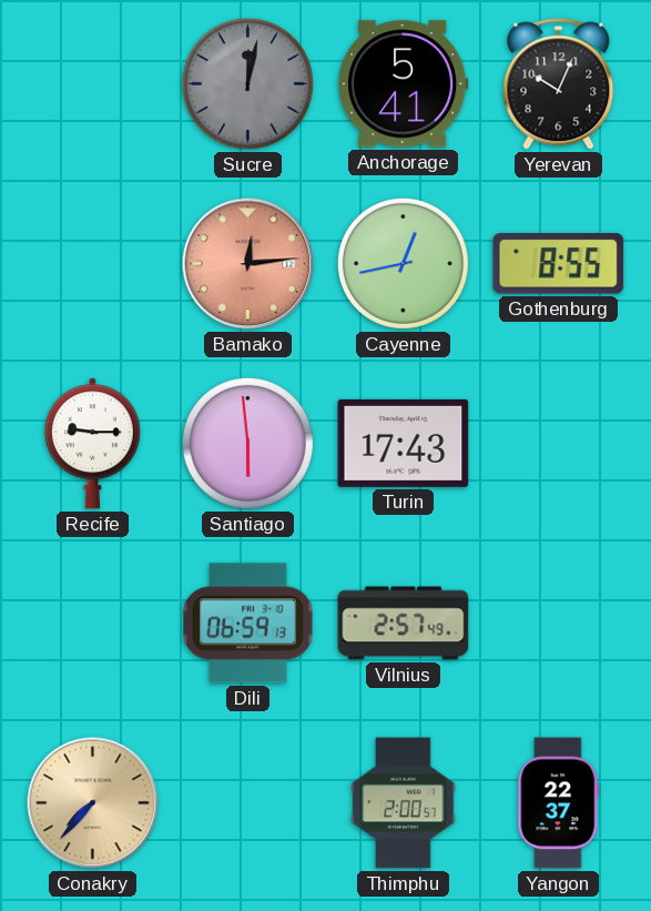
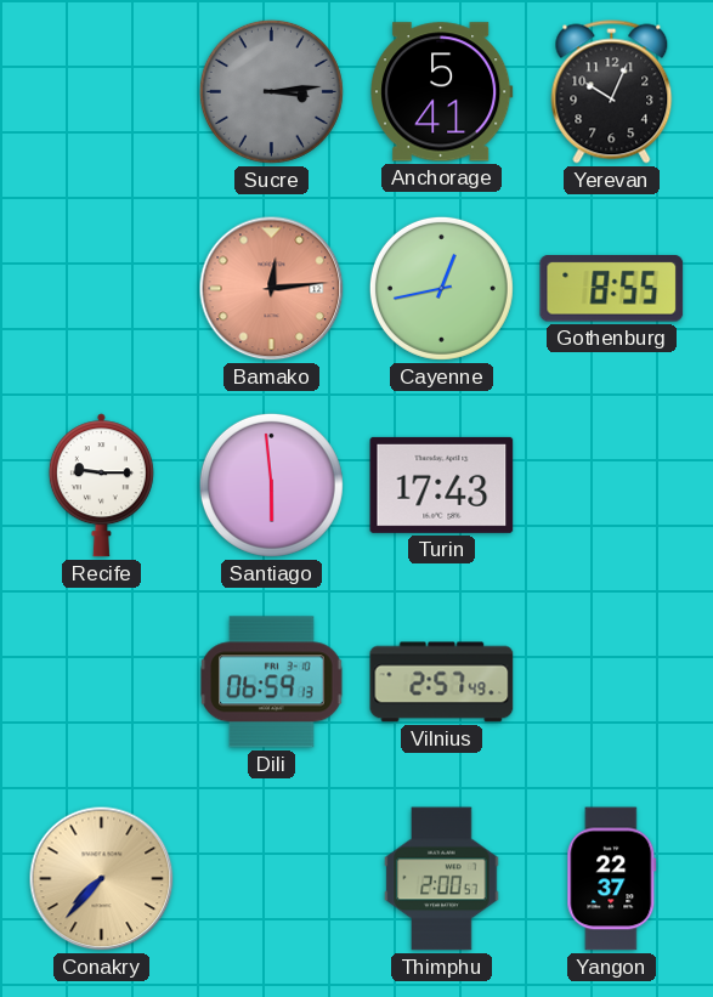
Sucre: 12:02 -> 3:14 (271, 91)
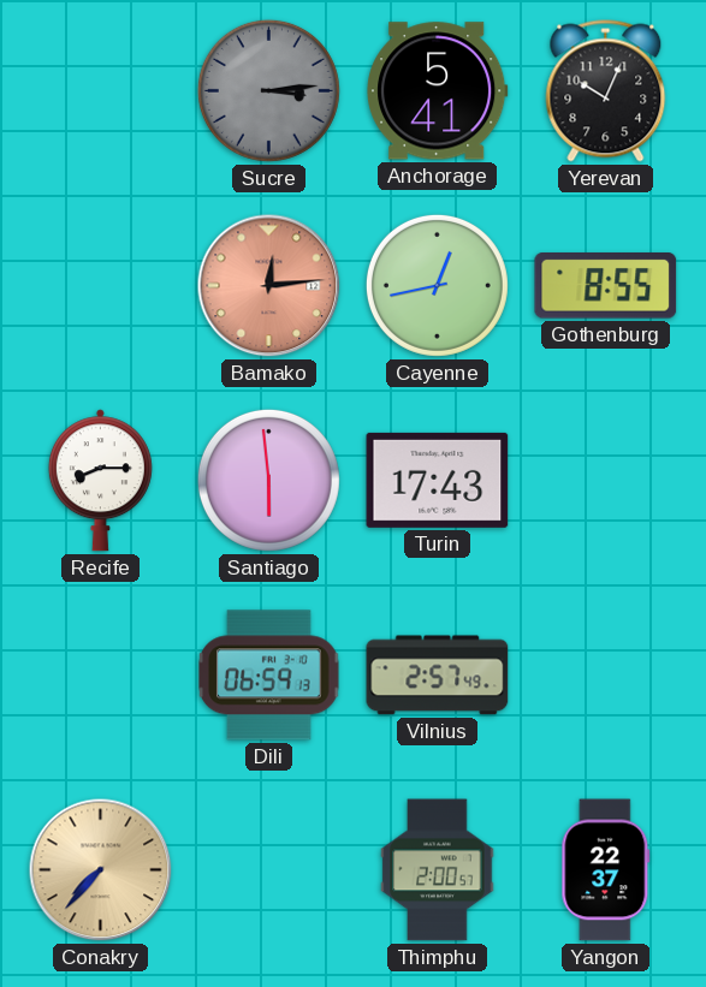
Recife: 9:15 -> 8:15 (100, 481)
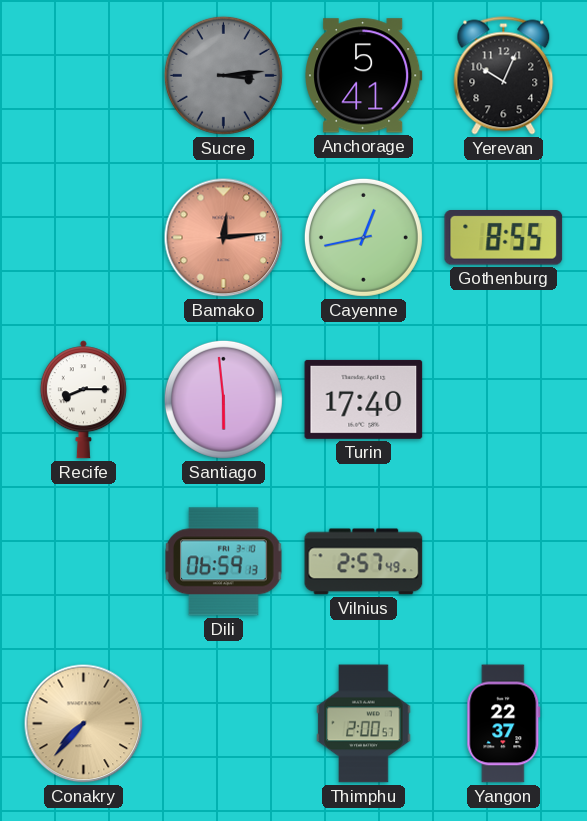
Turin: 17:43 -> 17:40 (364, 399)
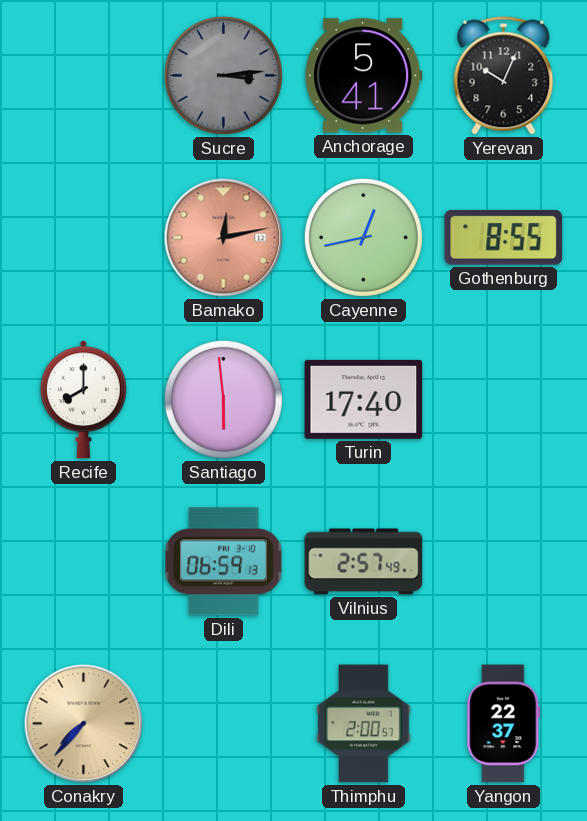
Bamako: 12:14 -> 12:13 (224, 238)
Recife: 8:15 -> 8:00 (83, 400)
